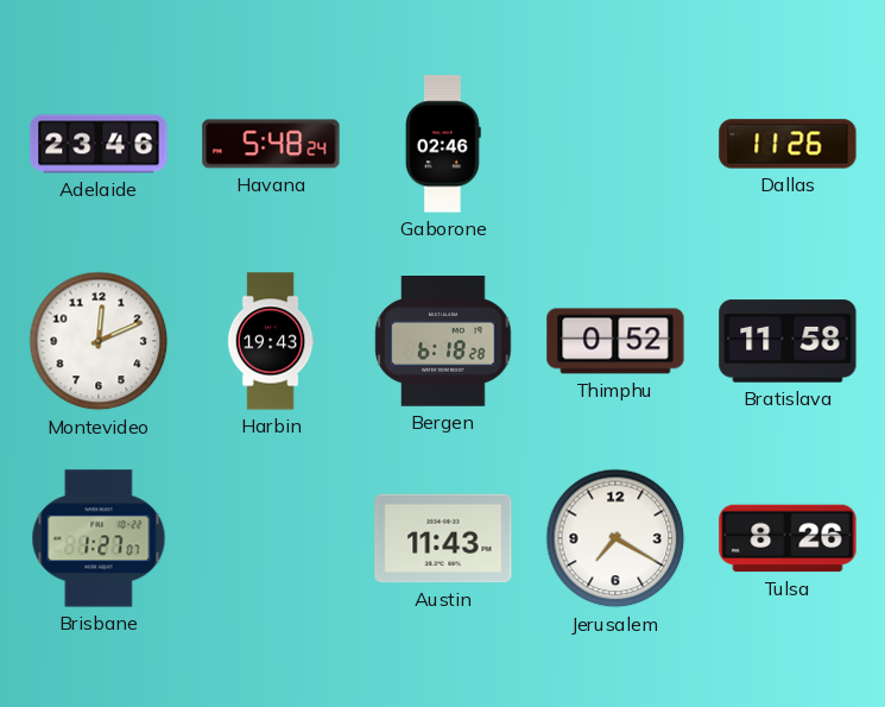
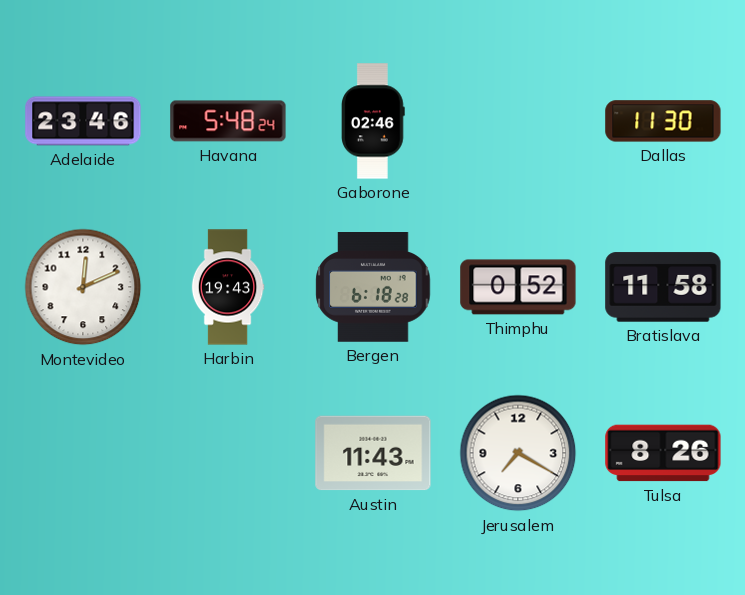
Dallas: 11:26 -> 11:30 (663, 121)
Brisbane: 1:27 -> none (99, 538)
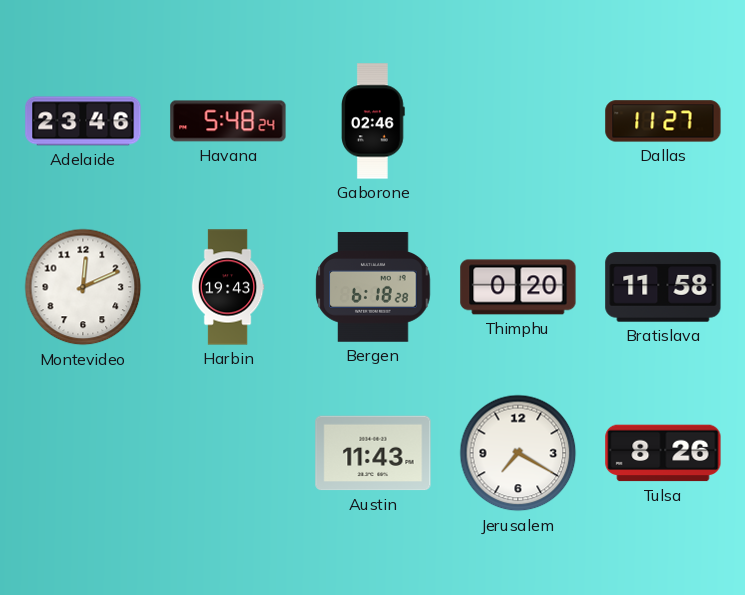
Dallas: 11:30 -> 11:27 (663, 121)
Thimphu: 0:52 -> 0:20 (518, 287)
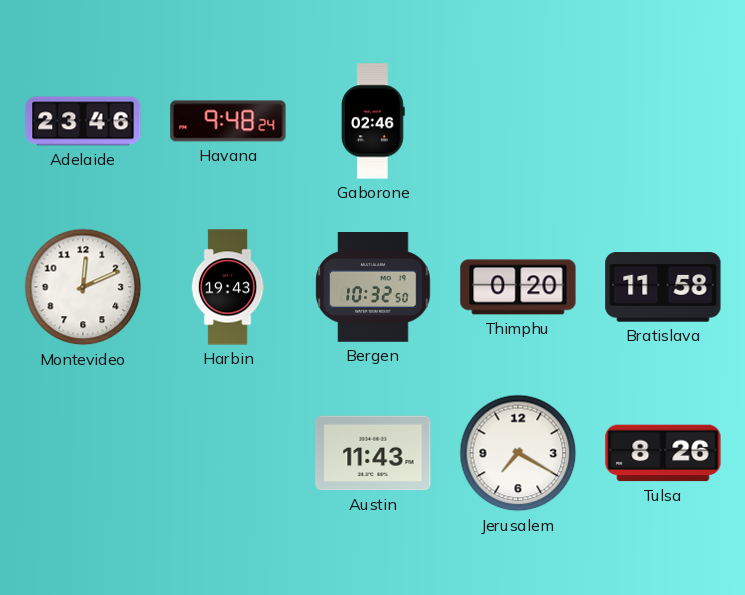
Havana: 5:48 -> 9:48 (228, 121)
Dallas: 11:27 -> none (663, 121)
Bergen: 6:18 -> 10:32 (373, 288)
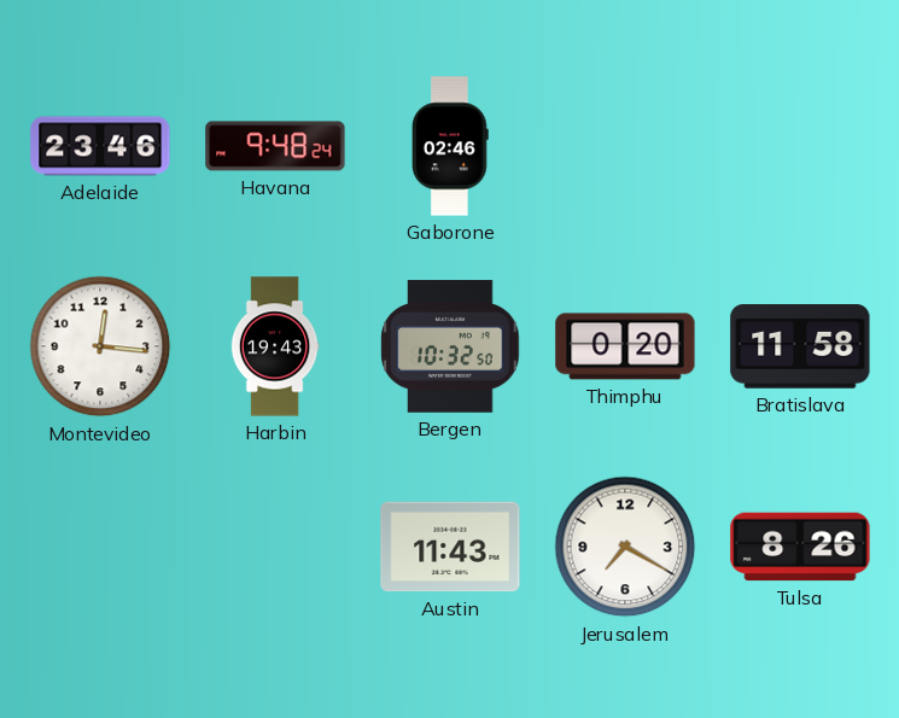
Montevideo: 12:11 -> 12:16 (100, 346)
